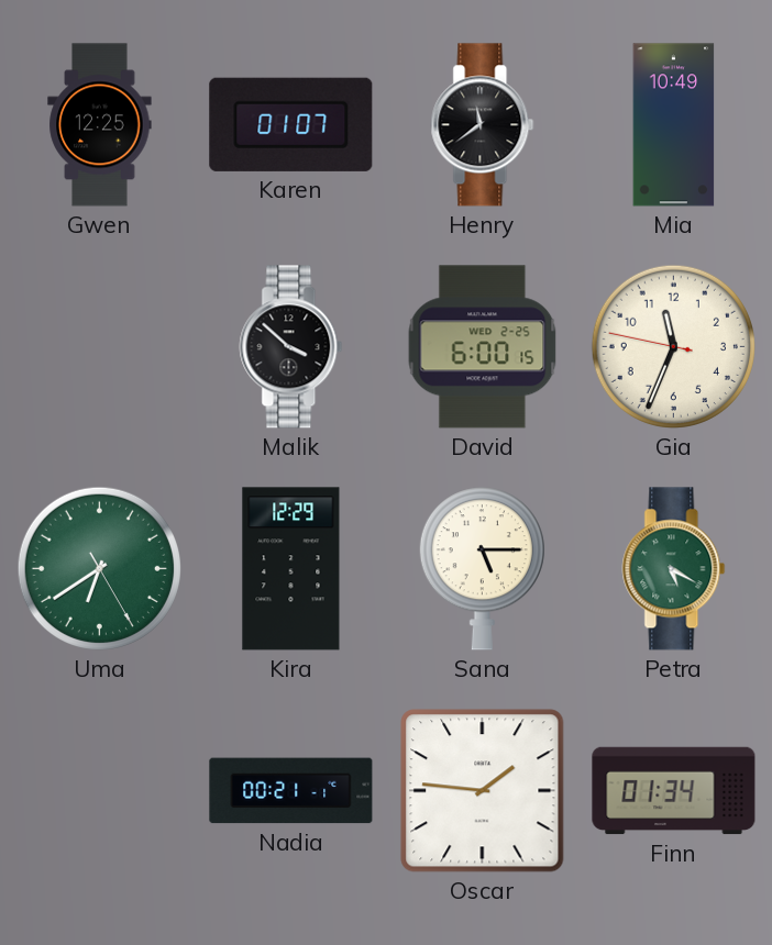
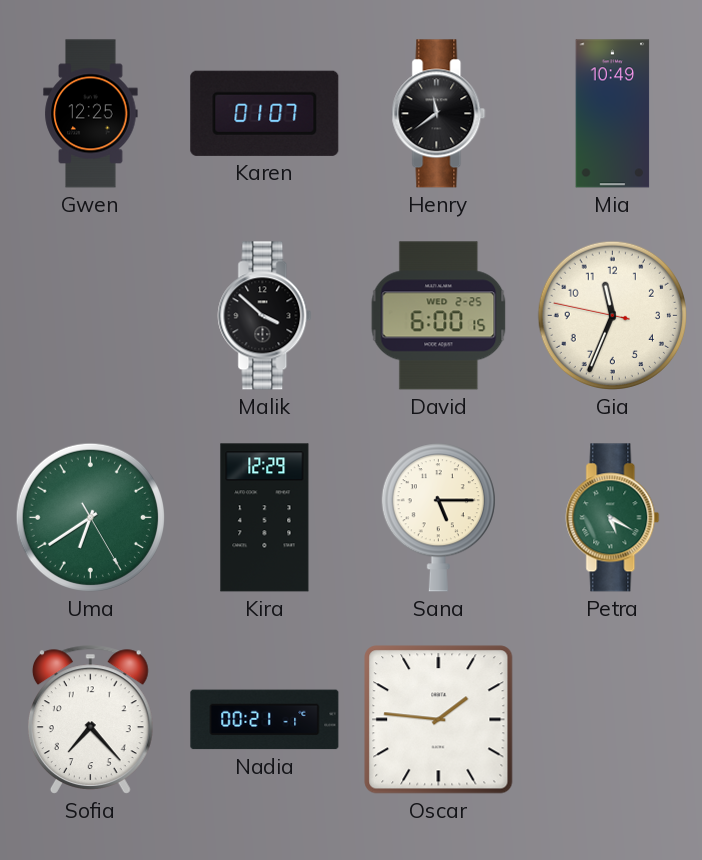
Sofia: none -> 7:23 (90, 719)
Finn: 01:34 -> none (674, 791)
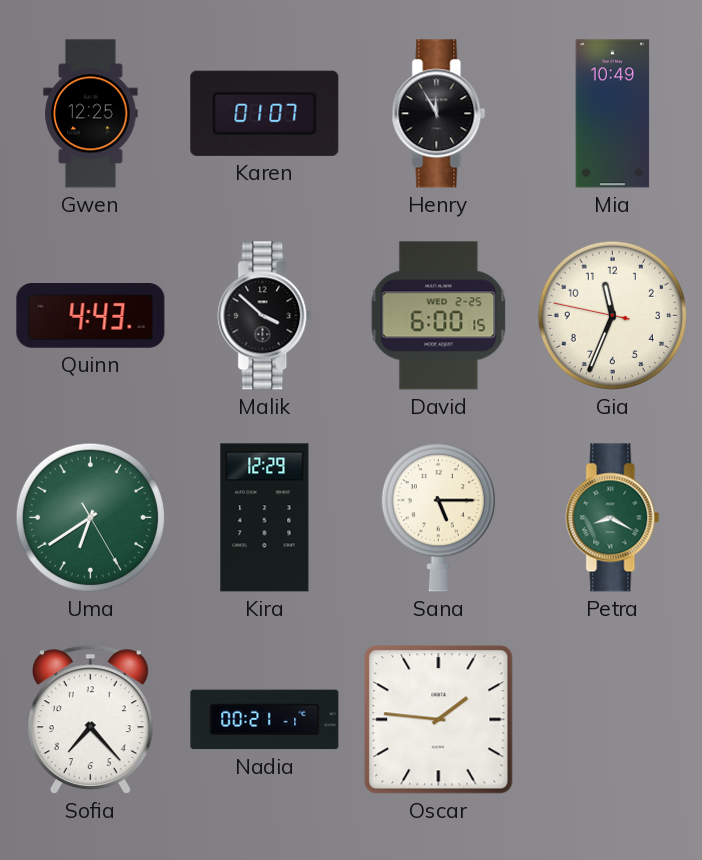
Henry: 11:39 -> 11:55 (439, 114)
Quinn: none -> 4:43 (91, 316)
Petra: 5:20 -> 8:20 (613, 518)
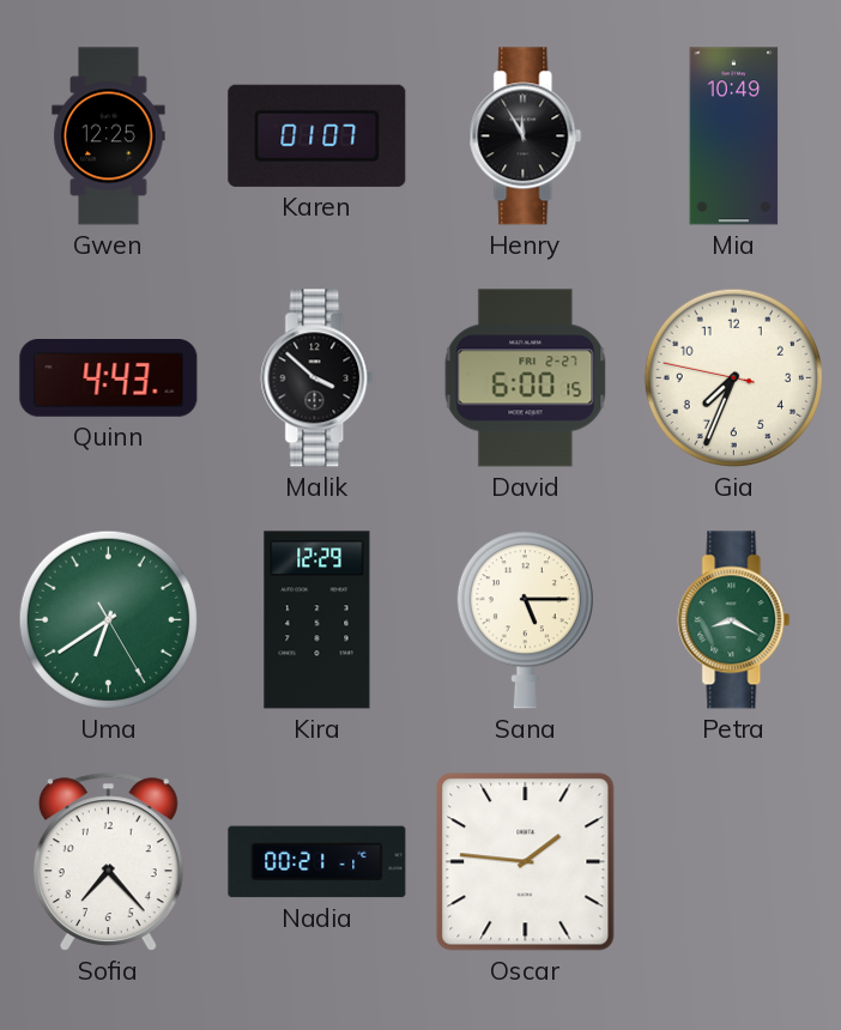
David date: WED 2-25 -> FRI 2-27 (526, 378)
Gia: 11:33 -> 7:33 (733, 377)
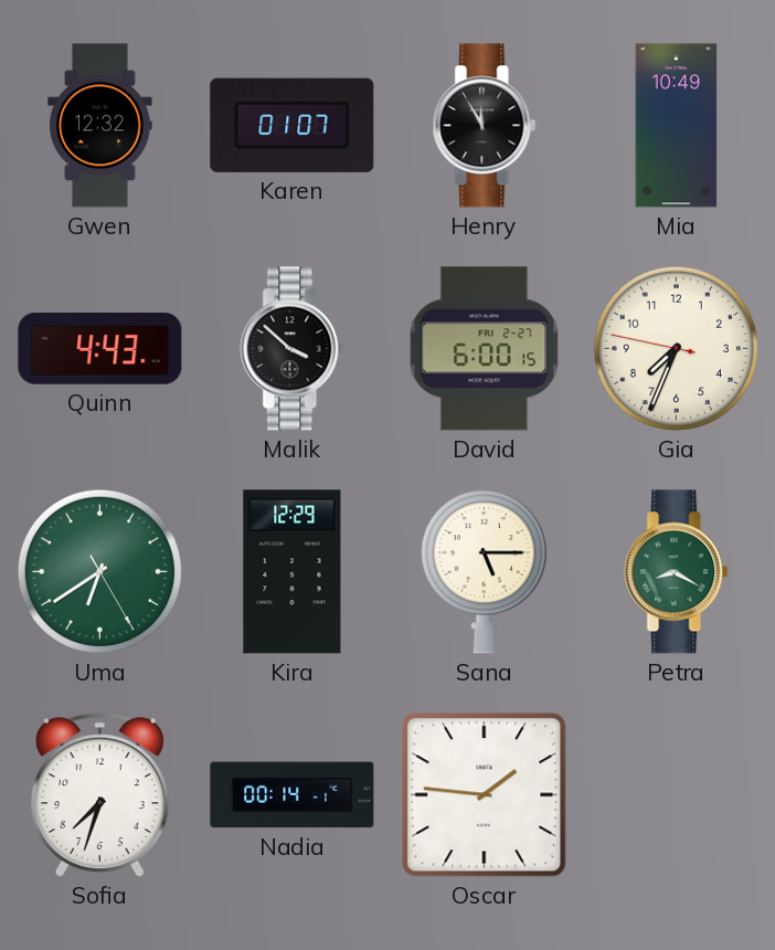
Gwen: 12:25 -> 12:32 (100, 126)
Sofia: 7:23 -> 7:33 (99, 794)
Nadia: 00:21 -> 00:14 (293, 795)
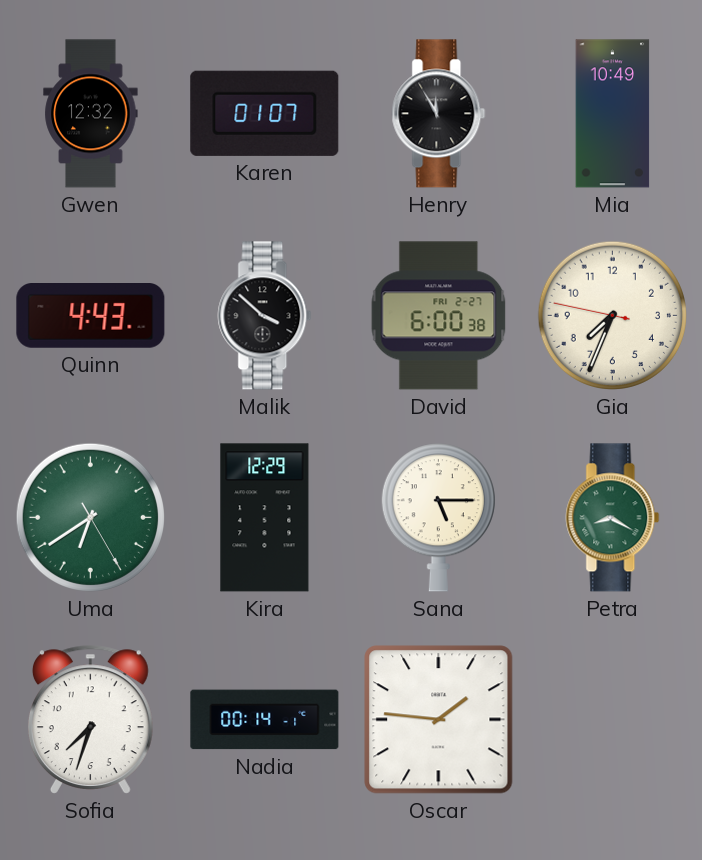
David: 6:00:15 -> 6:00:38 (439, 316)
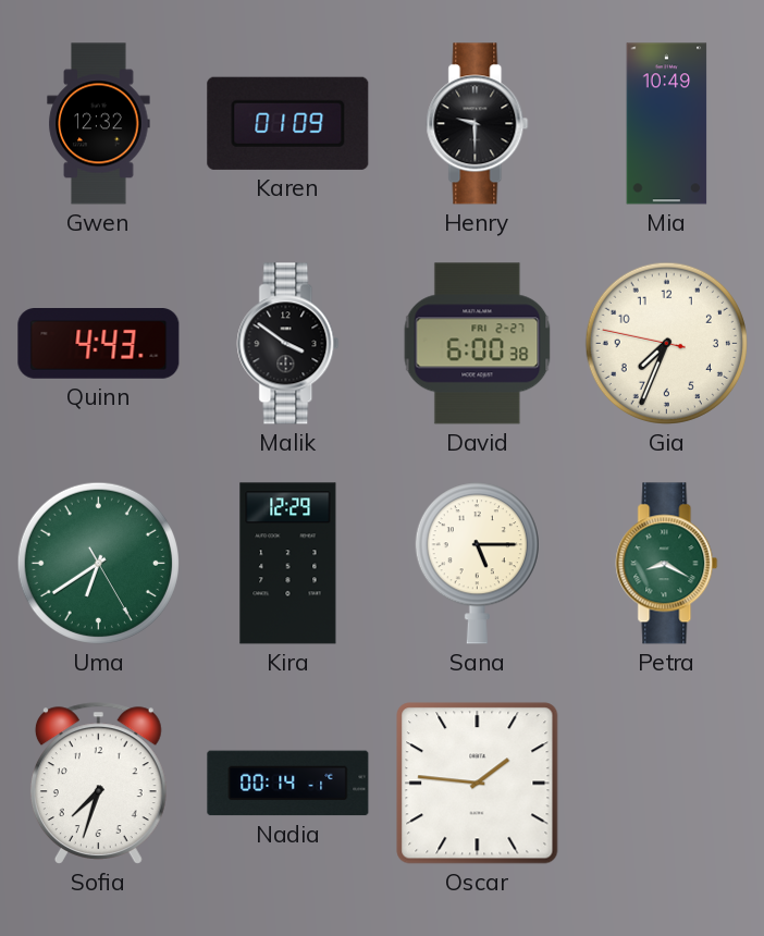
Karen: 01:07 -> 01:09 (288, 123)
Henry: 11:55 -> 9:30 (478, 124)
Malik: 3:52 -> 3:51 (288, 344)
